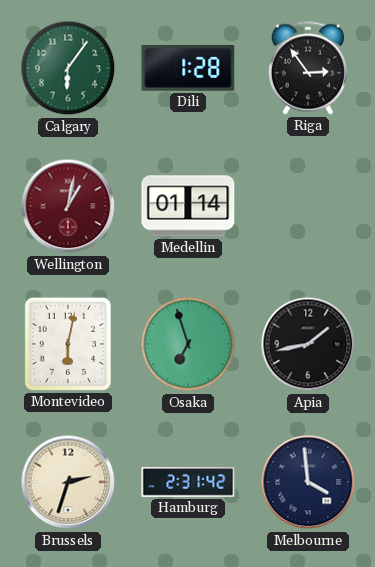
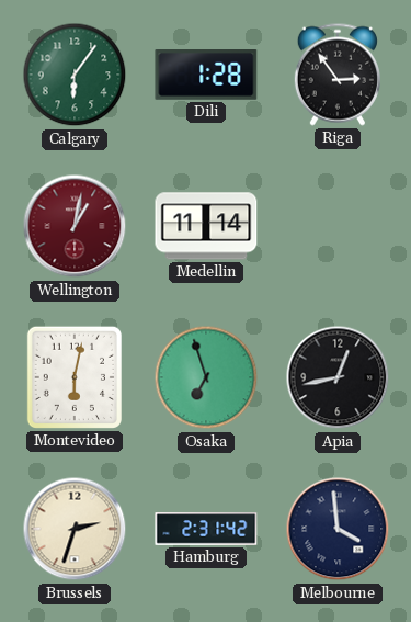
Medellin: 01:14 -> 11:14 (206, 226)
Apia: 1:43 -> 12:43 (338, 377)
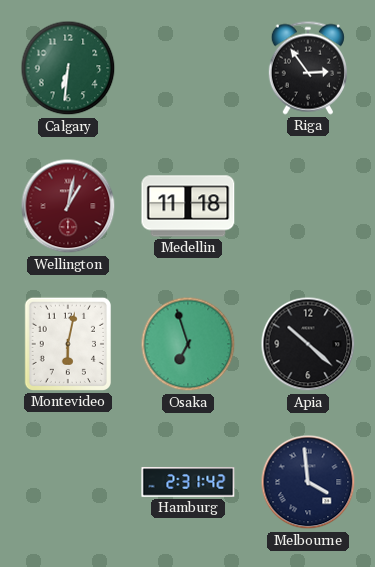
Calgary: 6:06 -> 6:31 (68, 68)
Dili: 1:28 -> none (206, 76)
Medellin: 11:14 -> 11:18 (188, 206)
Apia: 12:43 -> 10:22 (308, 344)
Brussels: 2:33 -> none (75, 529)
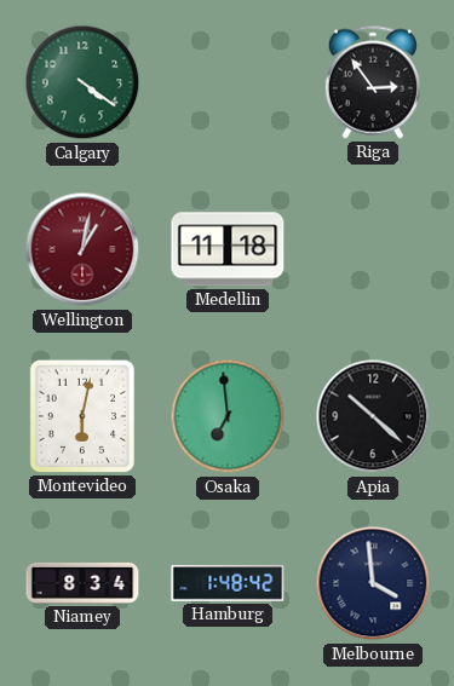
Calgary: 6:31 -> 4:21 (82, 82)
Osaka: 6:57 -> 6:59 (228, 416)
Niamey: none -> 8:34 (82, 583)
Hamburg: 2:31 -> 1:48 (228, 583)
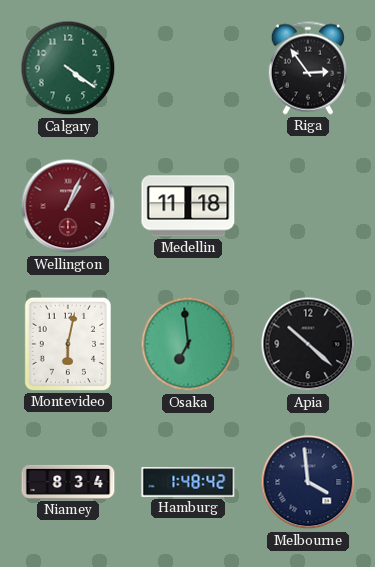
Wellington: 1:02 -> 1:04 (68, 206)
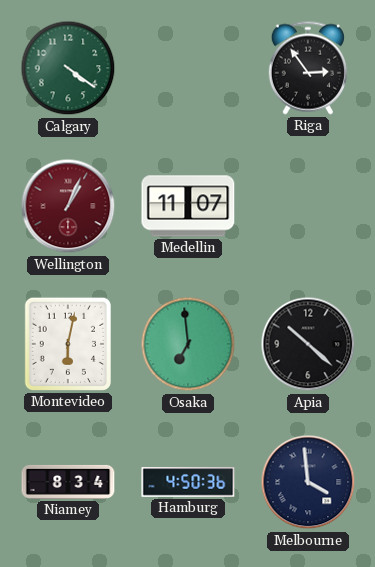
Medellin: 11:18 -> 11:07 (188, 206)
Hamburg: 1:48 -> 4:50 (188, 482)
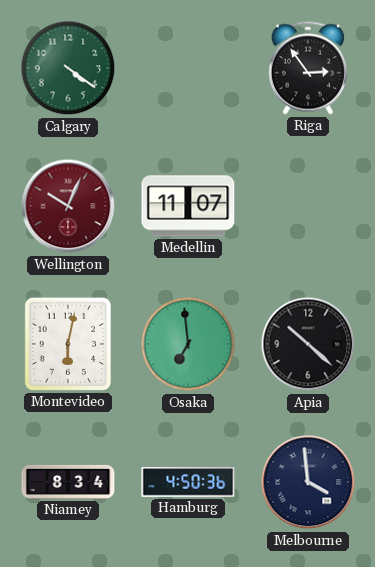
Wellington: 1:04 -> 10:04 (68, 206)
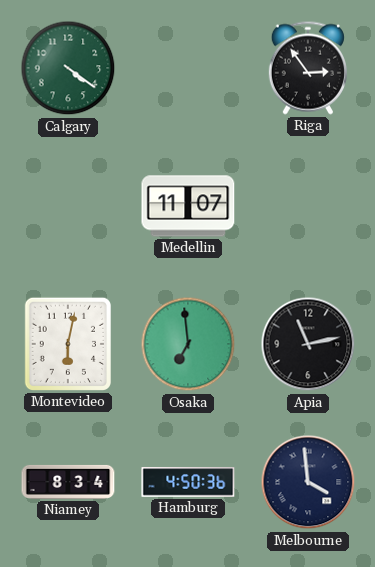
Wellington: 10:04 -> none (68, 206)
Apia: 10:22 -> 11:13 (308, 344)
